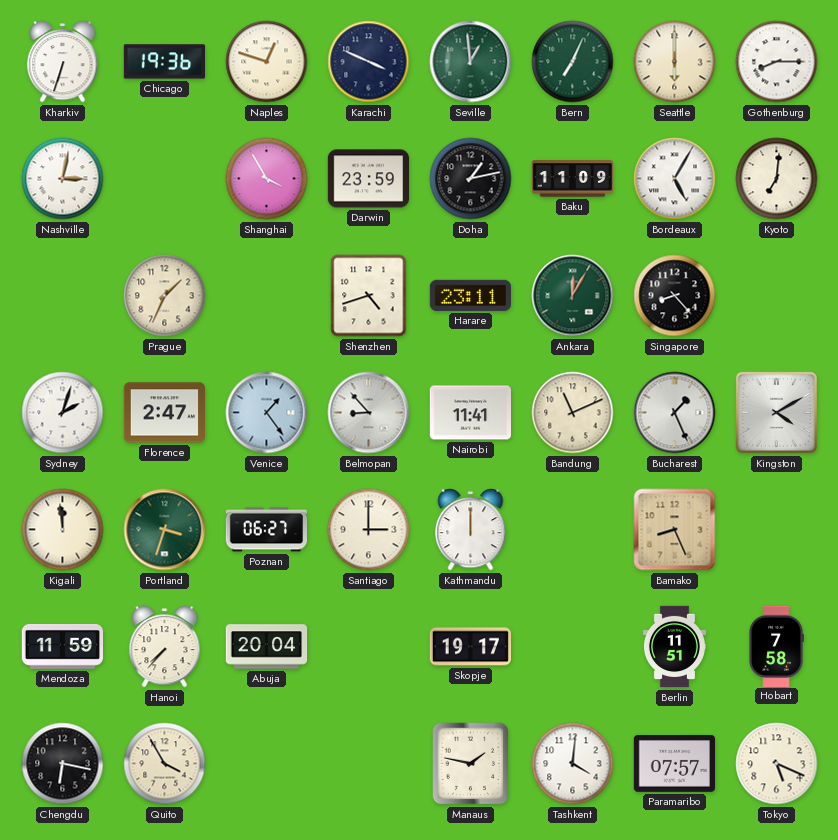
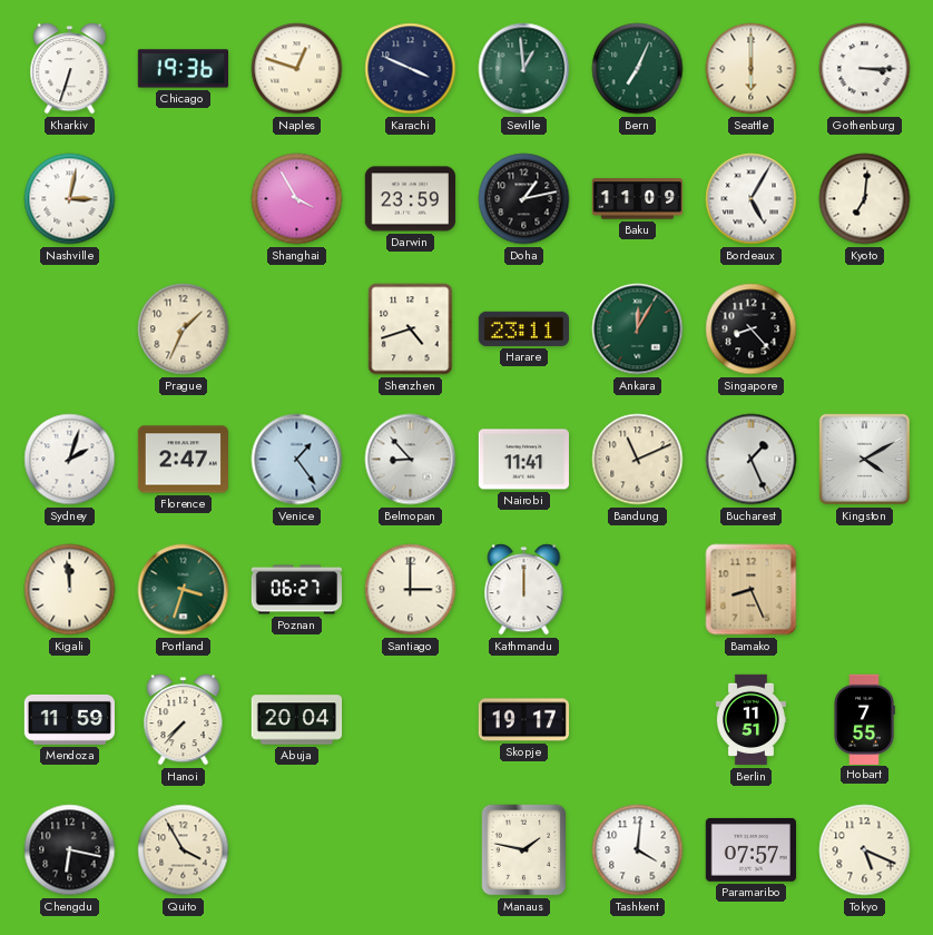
Gothenburg: 8:15 -> 3:15 (865, 69)
Hobart: 7:58 -> 7:55 (864, 719)
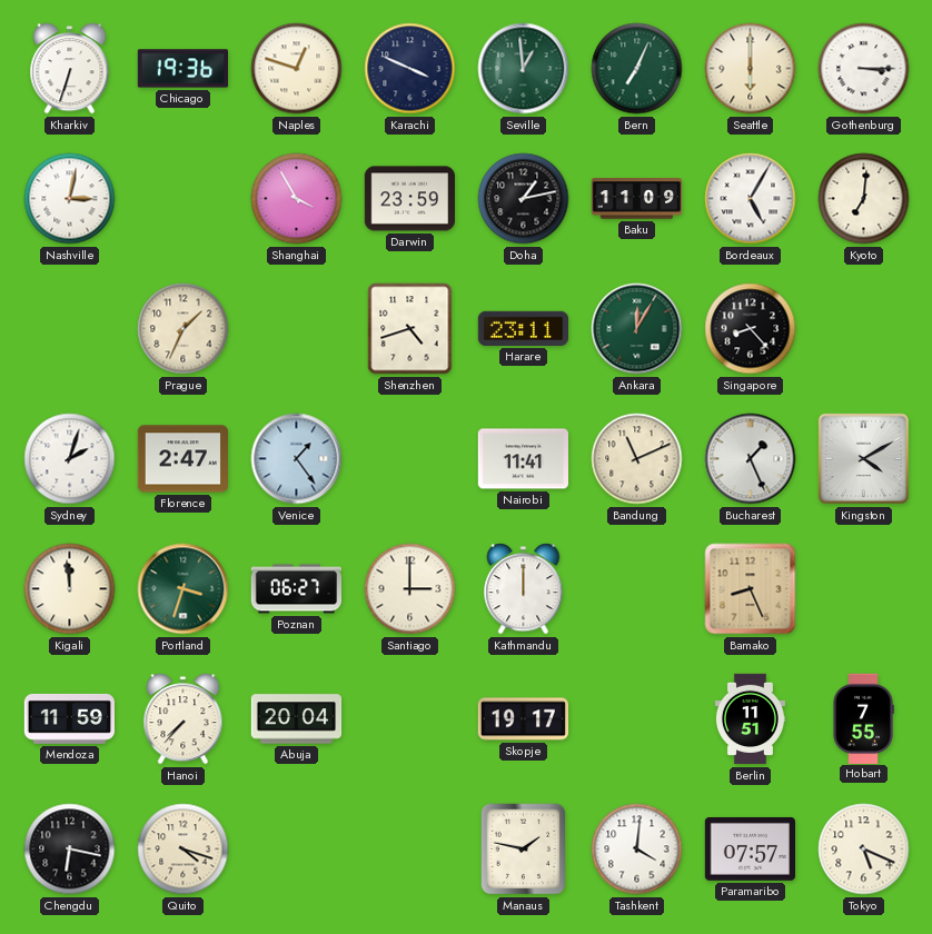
Belmopan: 8:53 -> none (411, 460)
Quito: 3:55 -> 4:18 (184, 849)
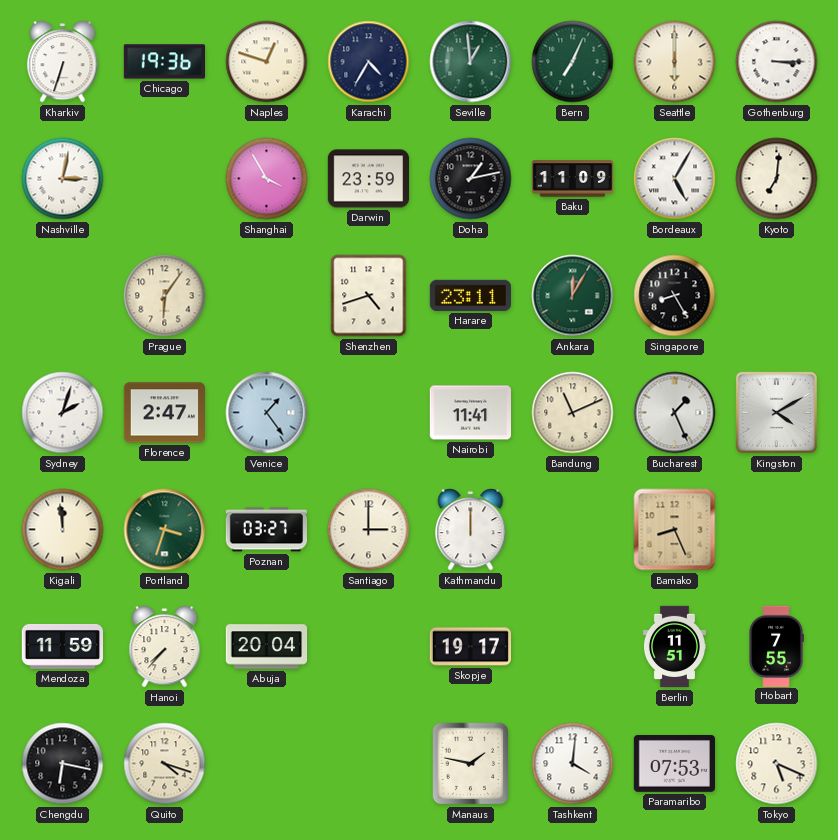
Karachi: 3:49 -> 4:35 (369, 62)
Prague: 1:34 -> 6:06 (165, 296)
Singapore: 8:23 -> 8:25 (675, 296)
Poznan: 06:27 -> 03:27 (266, 530)
Paramaribo: 07:57 -> 07:53 (674, 764)
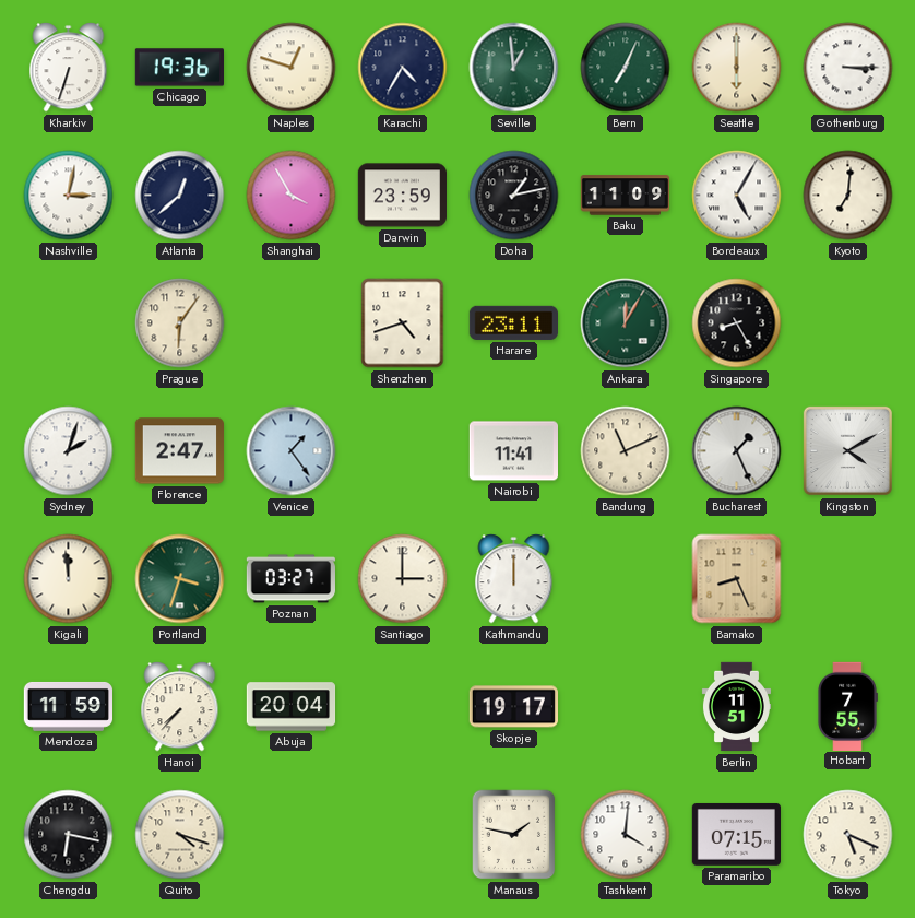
Atlanta: none -> 12:38 (180, 196)
Paramaribo: 07:53 -> 07:15 (736, 835)
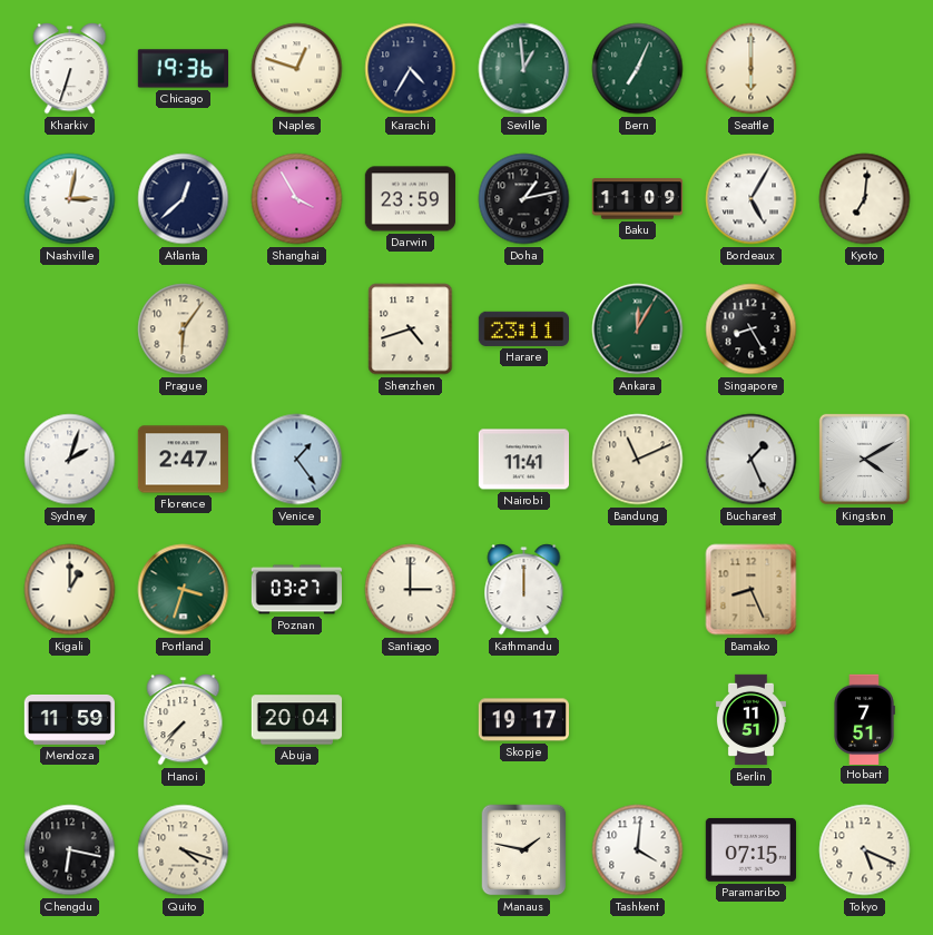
Gothenburg: 3:15 -> none (848, 68)
Kigali: 11:59 -> 1:00 (70, 590)
Hobart: 7:55 -> 7:51 (864, 719)
